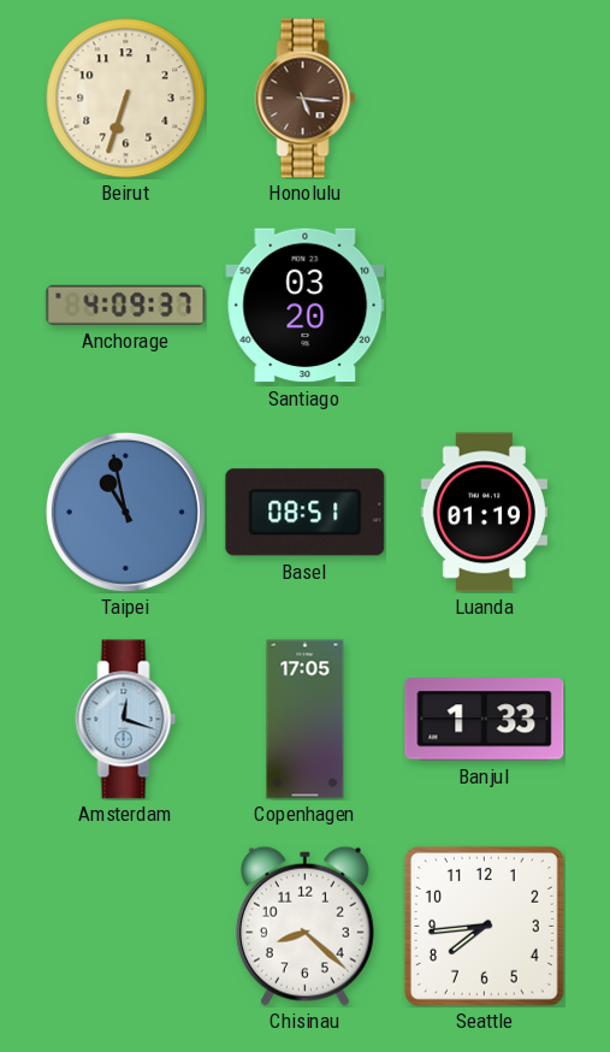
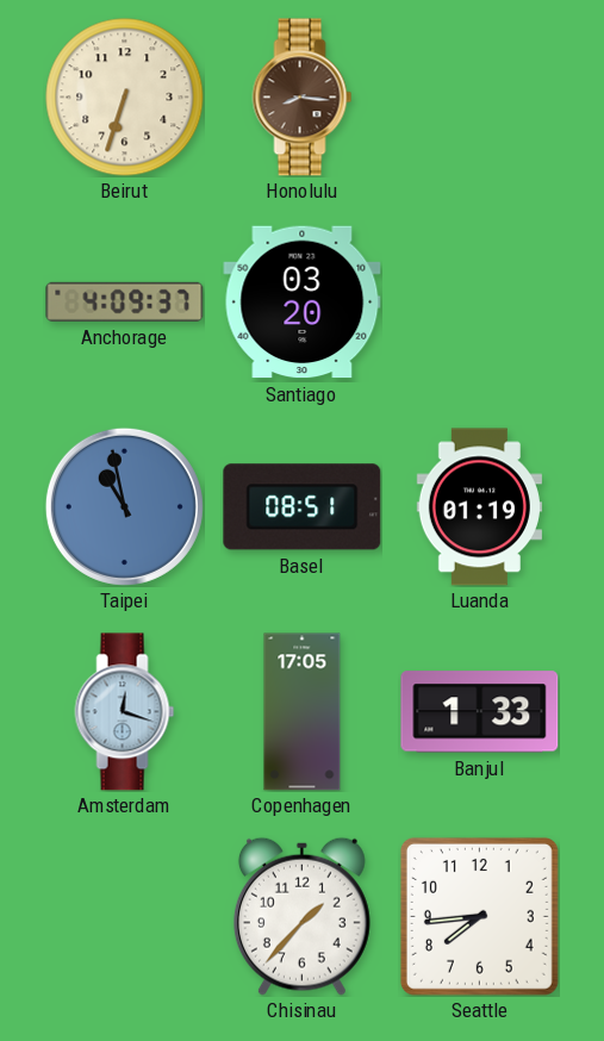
Honolulu: 5:16 -> 8:16 (303, 98)
Chisinau: 8:22 -> 1:37 (301, 916)
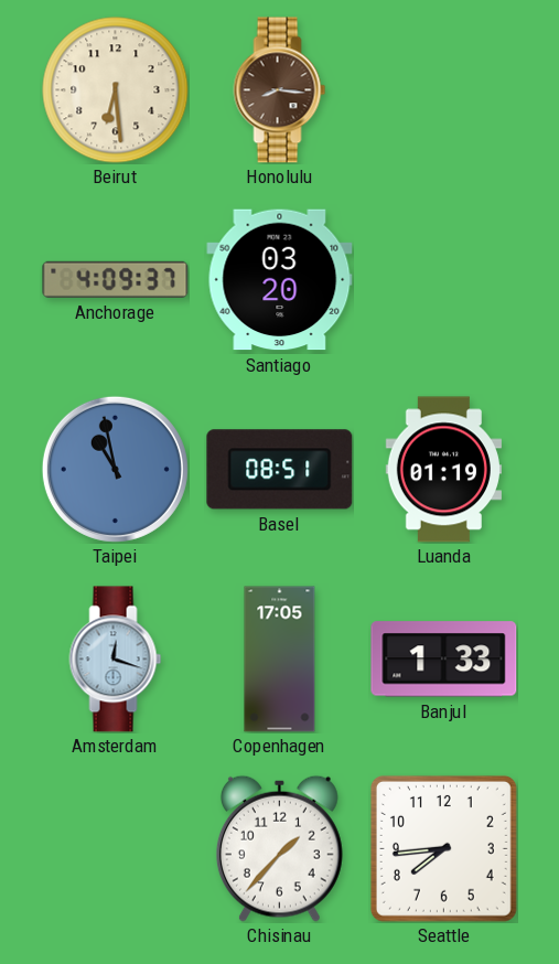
Beirut: 6:33 -> 6:29 (116, 90)
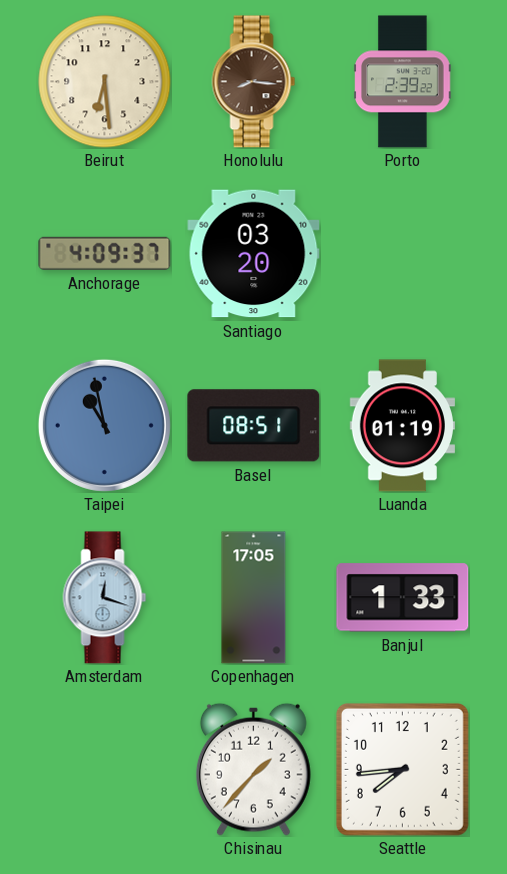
Porto: none -> 2:39 (403, 82)
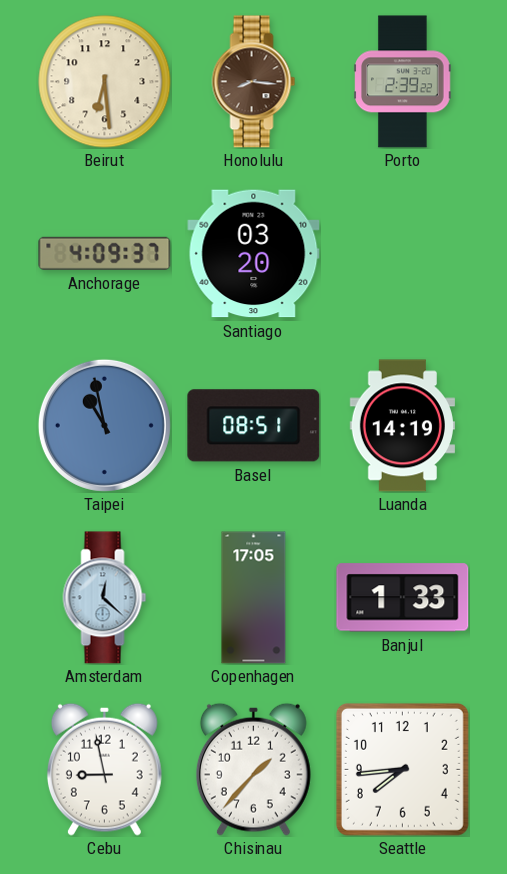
Luanda: 01:19 -> 14:19 (402, 426)
Amsterdam: 12:18 -> 12:22 (105, 598)
Cebu: none -> 8:58 (104, 769)
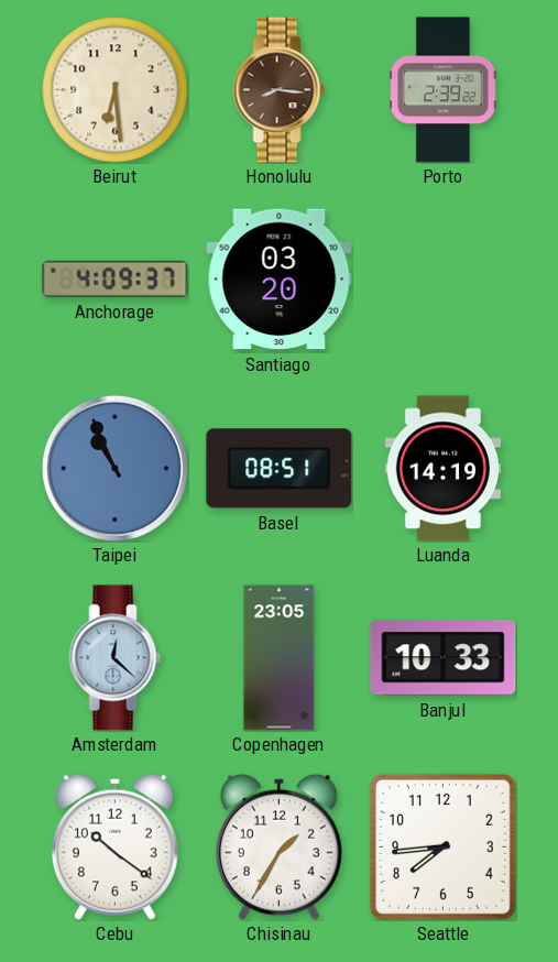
Taipei: 10:58 -> 10:56 (114, 468)
Copenhagen: 17:05 -> 23:05 (280, 658)
Banjul: 1:33 -> 10:33 (444, 658)
Cebu: 8:58 -> 10:21 (114, 846)
Chisinau: 1:37 -> 1:35 (278, 846)
